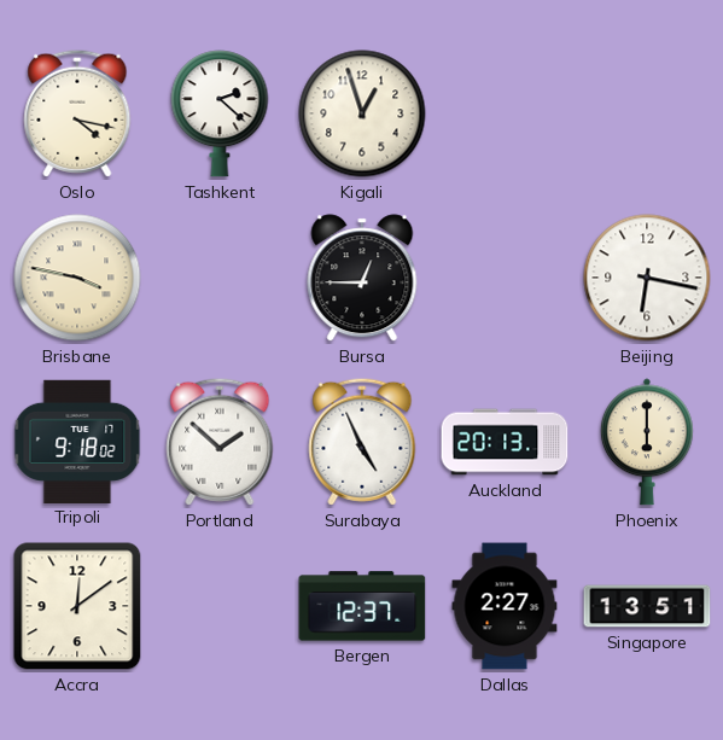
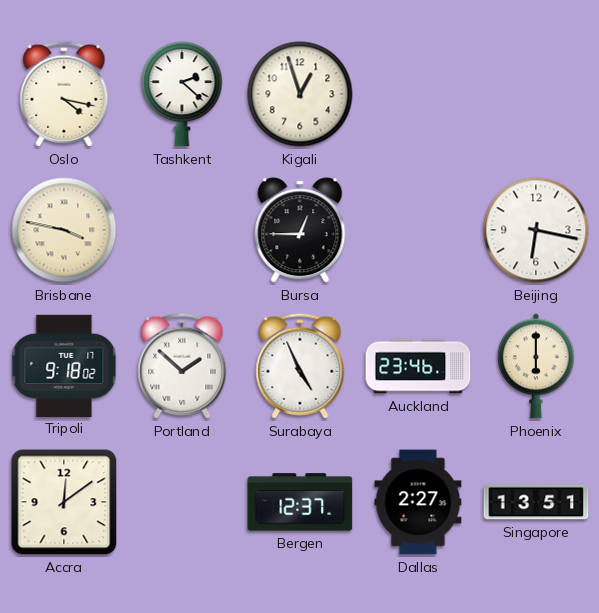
Auckland: 20:13 -> 23:46 (418, 366)
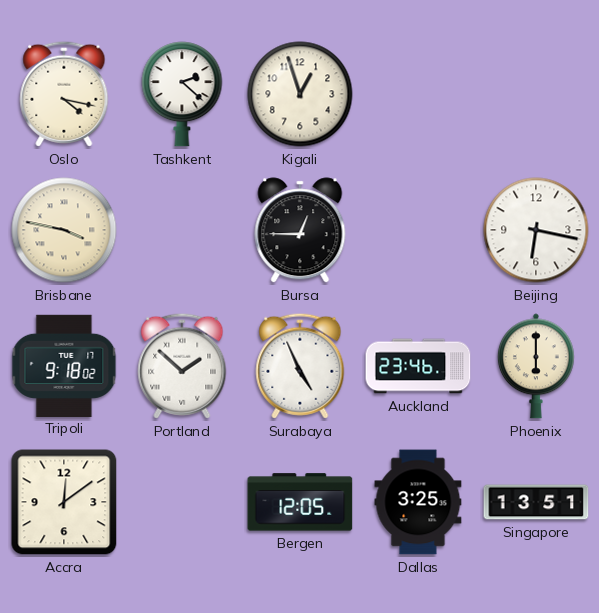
Bergen: 12:37 -> 12:05 (300, 502)
Dallas: 2:27 -> 3:25 (418, 502)
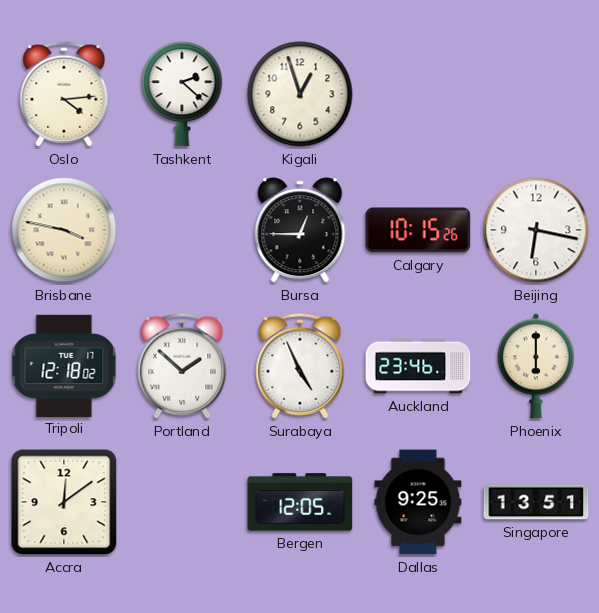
Oslo: 4:17 -> 4:14 (64, 94)
Calgary: none -> 10:15 (418, 230)
Tripoli: 9:18 -> 12:18 (64, 365)
Dallas: 3:25 -> 9:25 (418, 502)
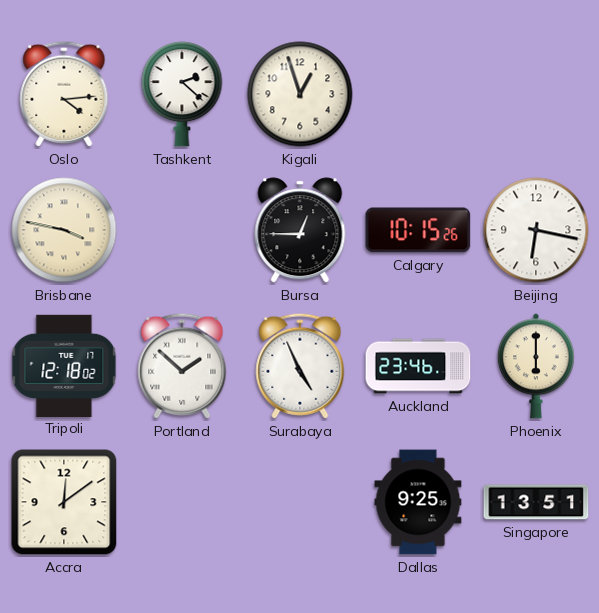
Bergen: 12:05 -> none (300, 502)
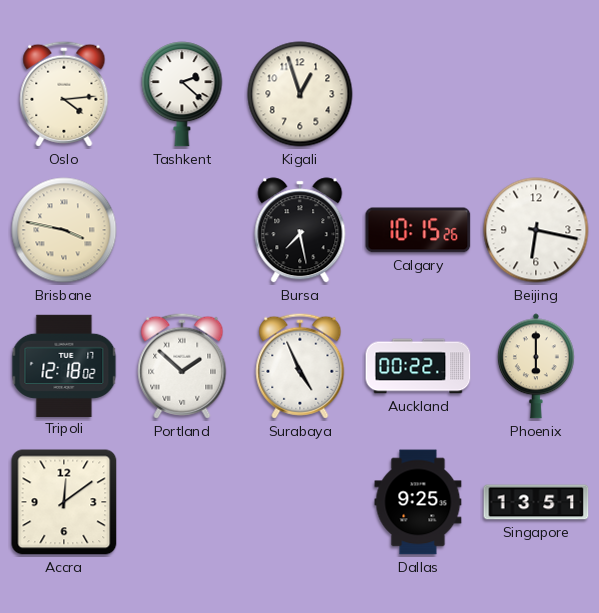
Bursa: 12:45 -> 7:28 (300, 230)
Auckland: 23:46 -> 00:22 (418, 366)
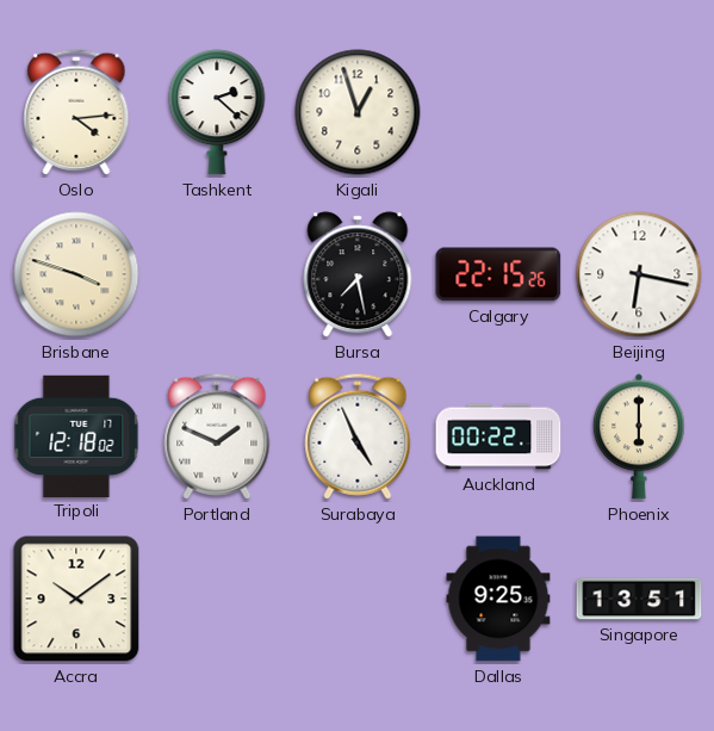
Brisbane: 3:47 -> 3:48 (76, 274)
Calgary: 10:15 -> 22:15 (498, 274)
Portland: 1:52 -> 1:49 (217, 436)
Accra: 12:09 -> 10:09 (76, 599)
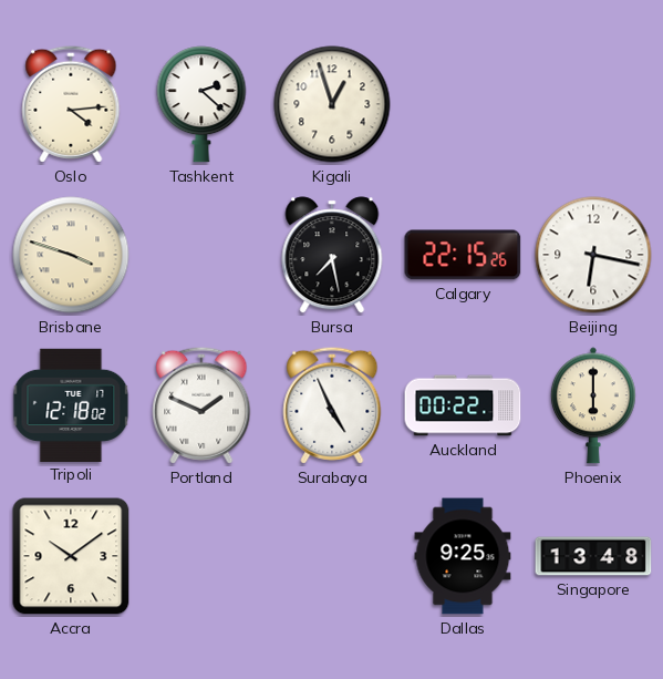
Singapore: 13:51 -> 13:48 (593, 556)
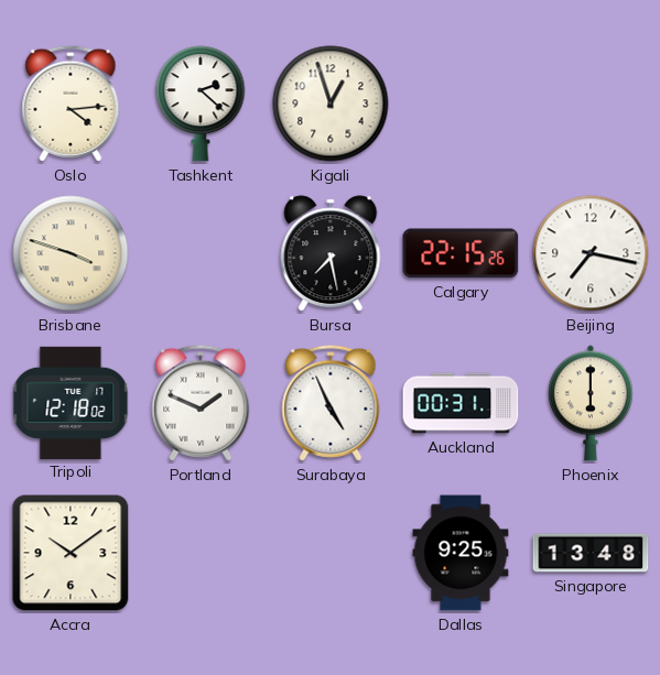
Beijing: 6:17 -> 7:17 (591, 253)
Auckland: 00:22 -> 00:31 (461, 403)
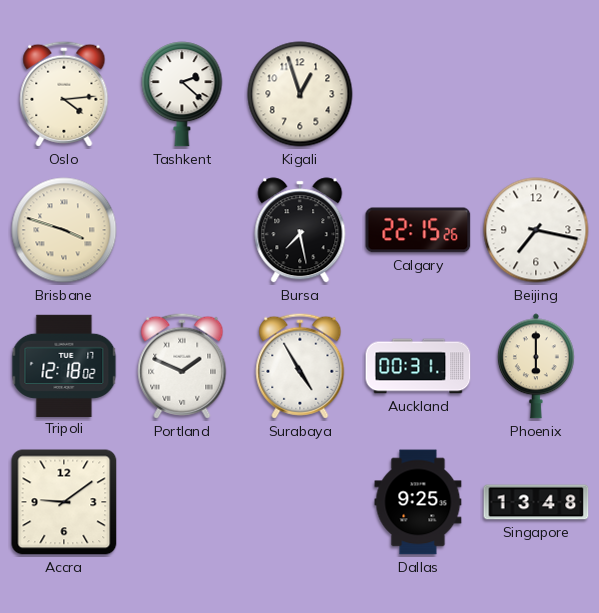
Surabaya: 4:56 -> 4:55 (300, 366)
Accra: 10:09 -> 9:09 (64, 502)
